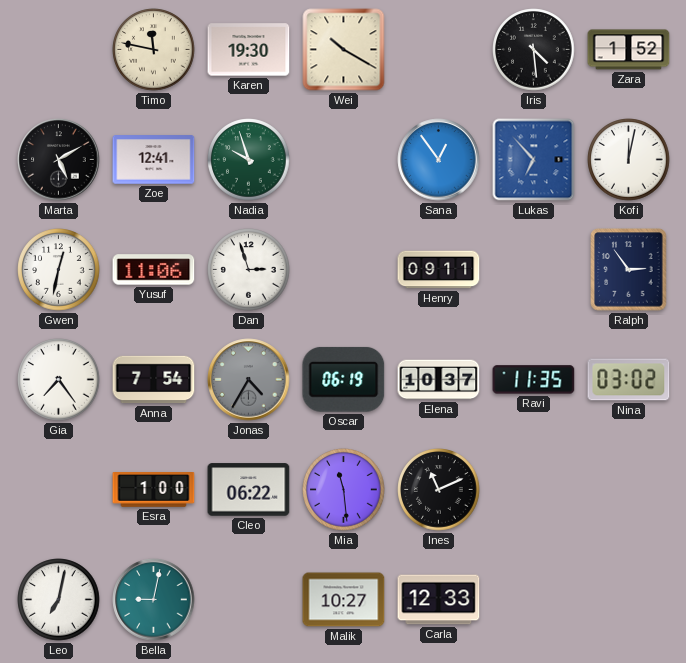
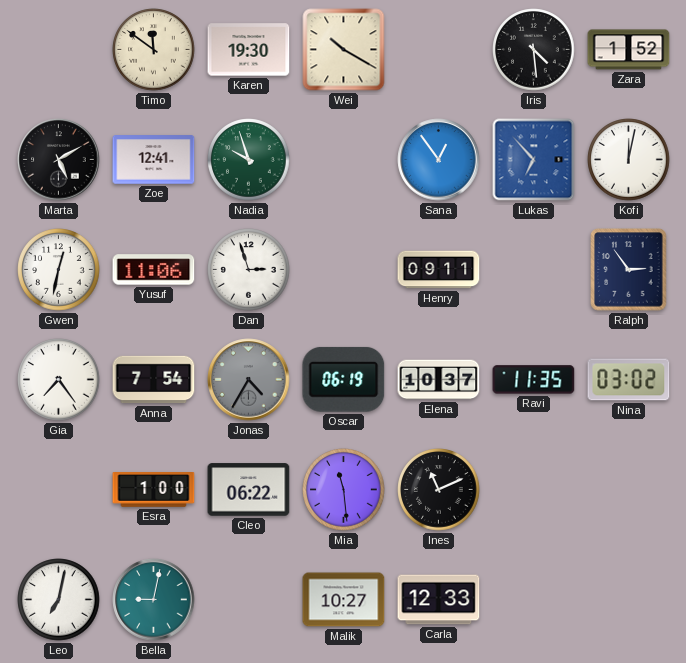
Timo: 11:47 -> 11:51 (154, 50)
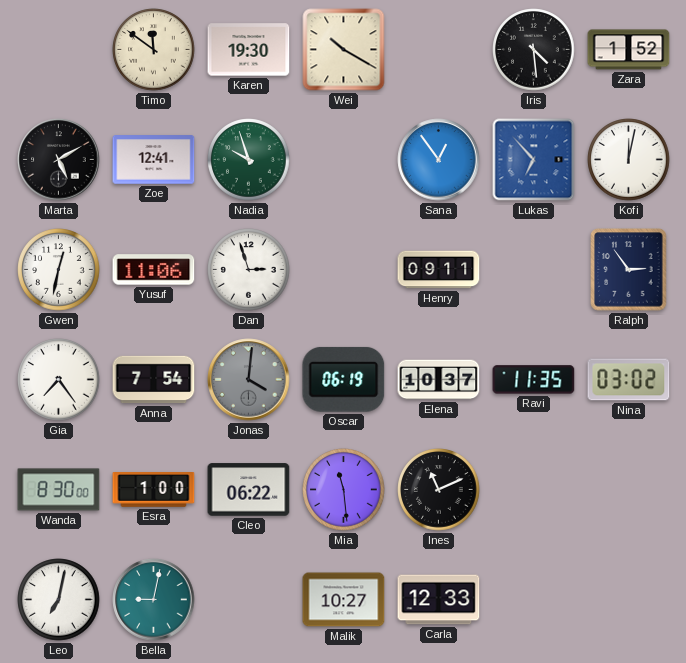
Jonas: 4:35 -> 4:01 (249, 380)
Wanda: none -> 8:30 (59, 490)
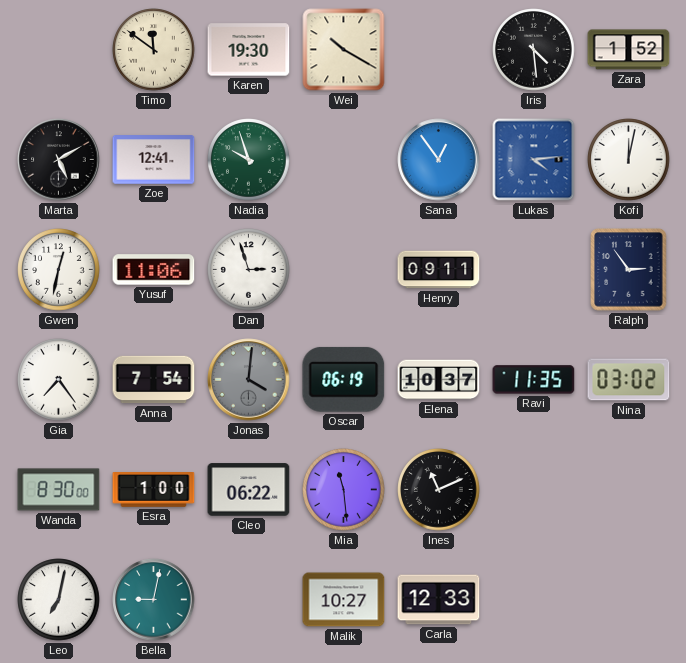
Lukas: 6:53 -> 4:14 (534, 160)
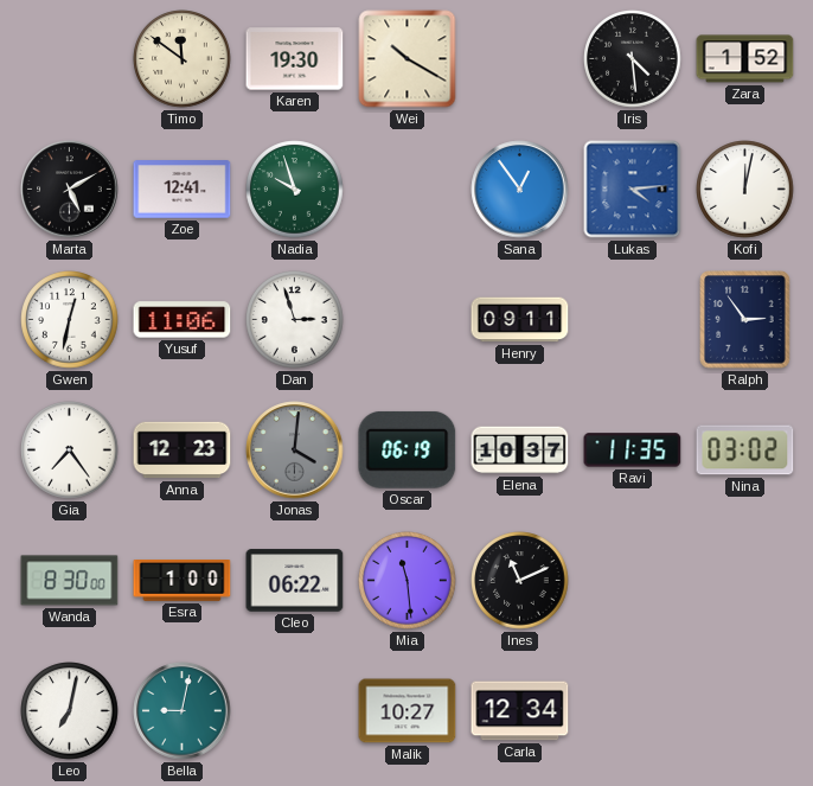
Anna: 7:54 -> 12:23 (183, 450)
Carla: 12:33 -> 12:34 (520, 711)
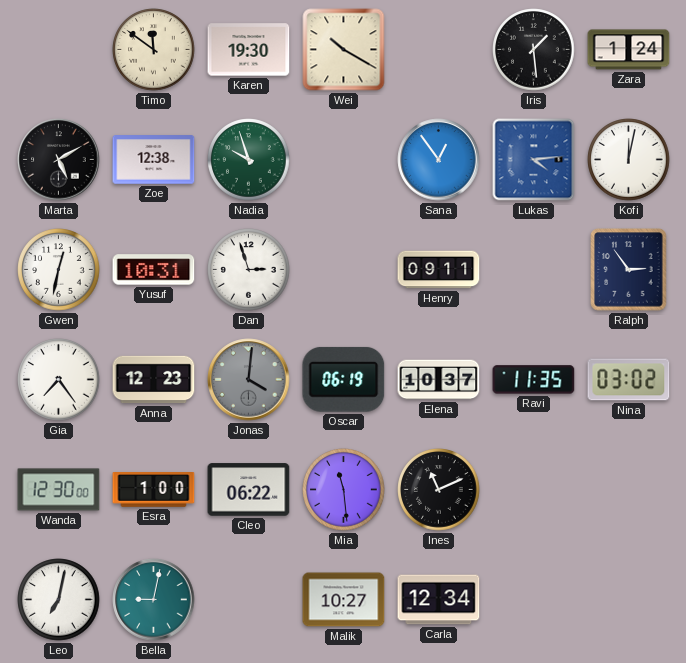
Iris: 4:29 -> 1:29 (534, 50)
Zara: 1:52 -> 1:24 (629, 50)
Zoe: 12:41 -> 12:38 (154, 160)
Yusuf: 11:06 -> 10:31 (154, 270)
Wanda: 8:30 -> 12:30 (59, 490)
